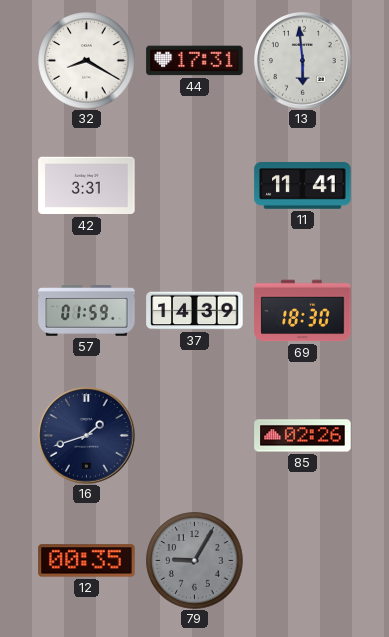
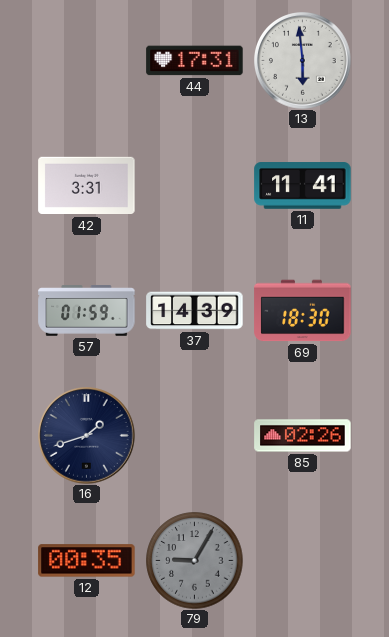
32: 8:20 -> none (87, 61)
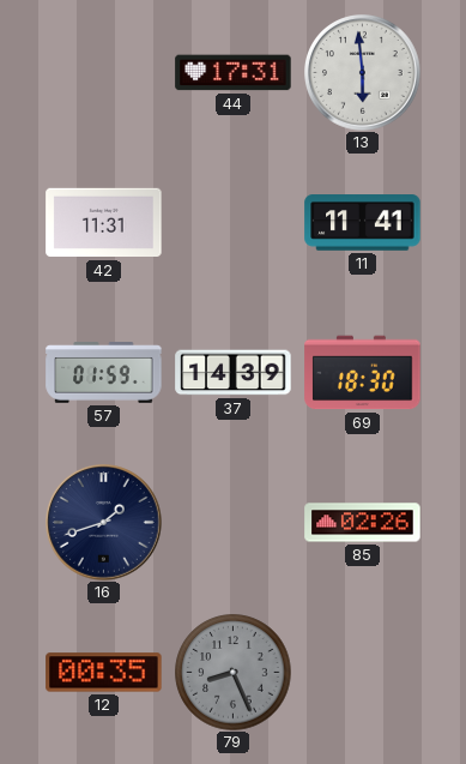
42: 3:31 -> 11:31 (104, 223)
79: 9:05 -> 8:26 (234, 673)
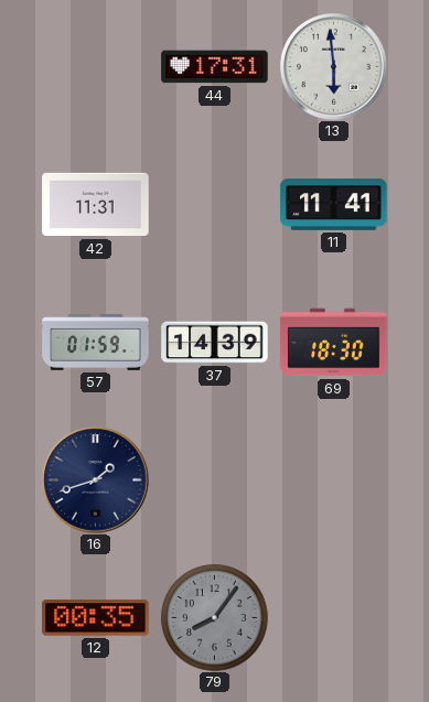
85: 02:26 -> none (363, 523)
79: 8:26 -> 8:06 (215, 618)
